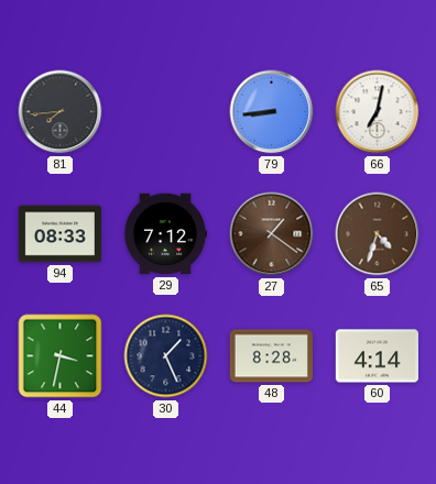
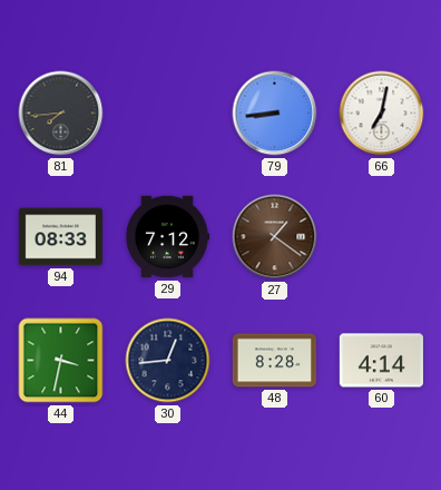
65: 4:33 -> none (378, 234)
30: 1:26 -> 12:44 (168, 361)
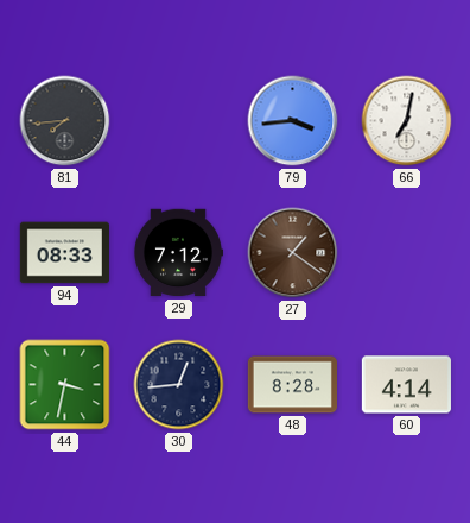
79: 8:44 -> 3:44 (293, 121)
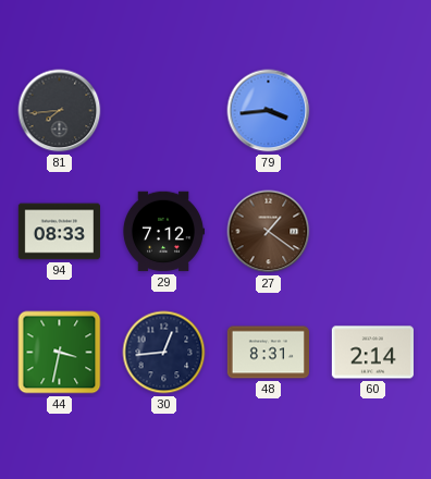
66: 7:02 -> none (407, 121)
48: 8:28 -> 8:31 (268, 353)
60: 4:14 -> 2:14 (372, 353)
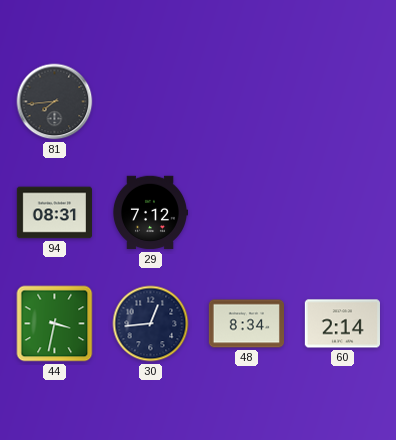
79: 3:44 -> none (269, 111)
94: 08:33 -> 08:31 (54, 213)
27: 1:21 -> none (269, 232)
48: 8:31 -> 8:34 (246, 324)
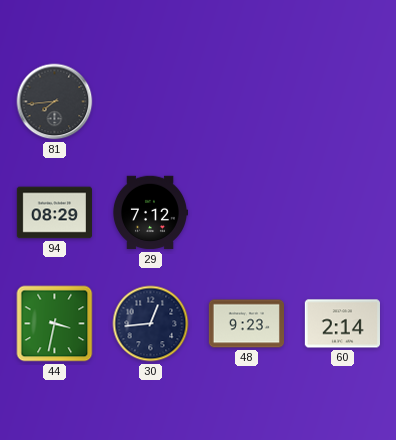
94: 08:31 -> 08:29 (54, 213)
48: 8:34 -> 9:23 (246, 324)
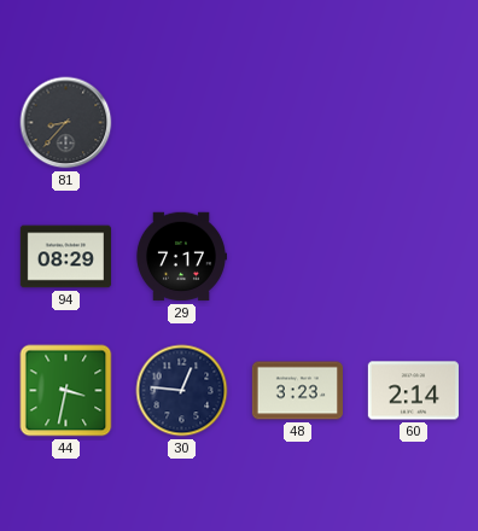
81: 7:44 -> 8:37 (66, 123)
29: 7:12 -> 7:17 (180, 257)
30: 12:44 -> 12:46 (182, 391)
48: 9:23 -> 3:23 (297, 391)
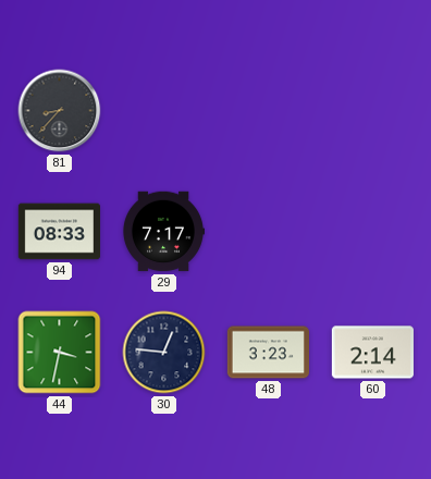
94: 08:29 -> 08:33 (59, 232)
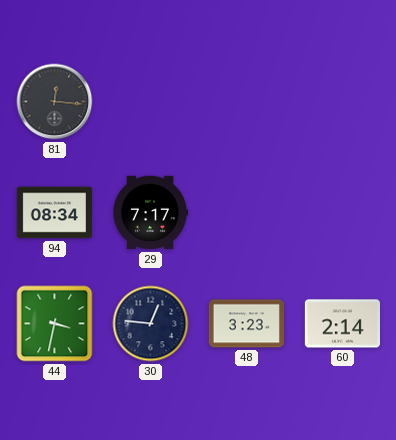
81: 8:37 -> 12:16 (55, 102)
94: 08:33 -> 08:34 (54, 213)
